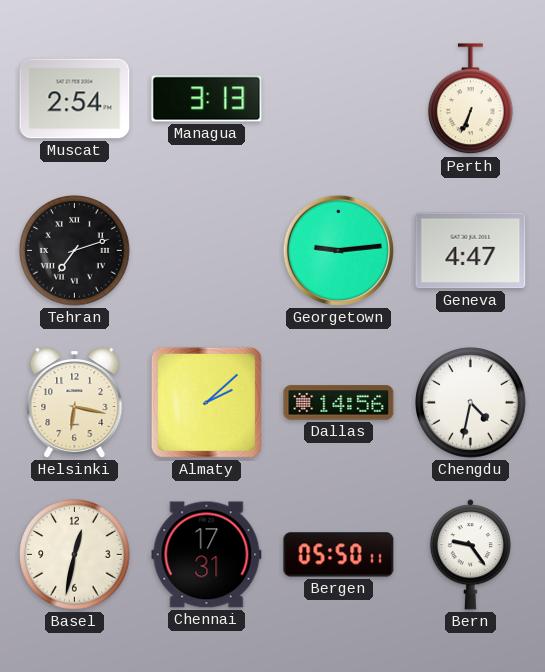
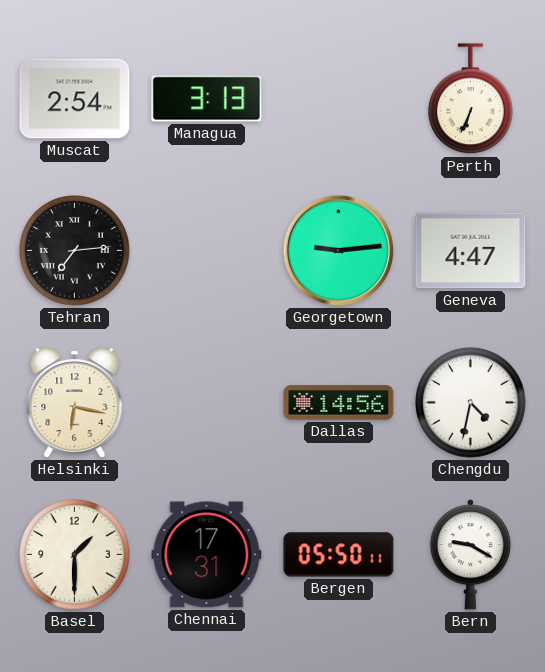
Tehran: 7:12 -> 7:14 (75, 251)
Almaty: 2:08 -> none (206, 402)
Basel: 12:32 -> 1:30 (75, 555)
Bern: 9:24 -> 9:20 (470, 555)
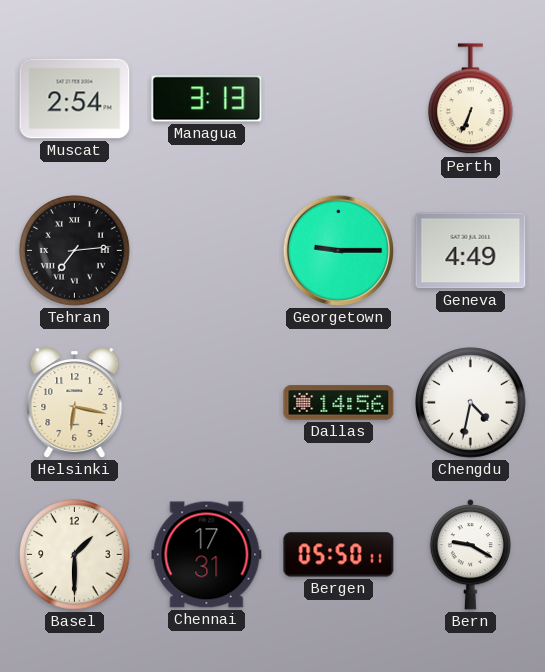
Georgetown: 9:14 -> 9:15 (338, 250)
Geneva: 4:47 -> 4:49 (471, 251)
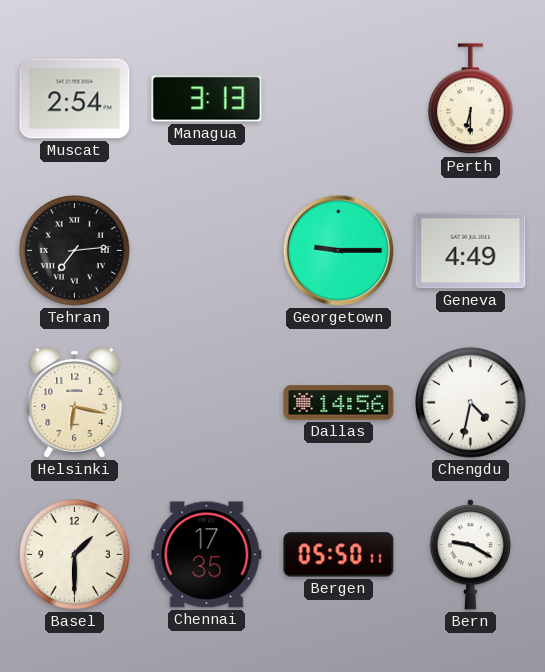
Perth: 6:34 -> 6:30 (470, 99)
Chennai: 17:31 -> 17:35 (207, 555)
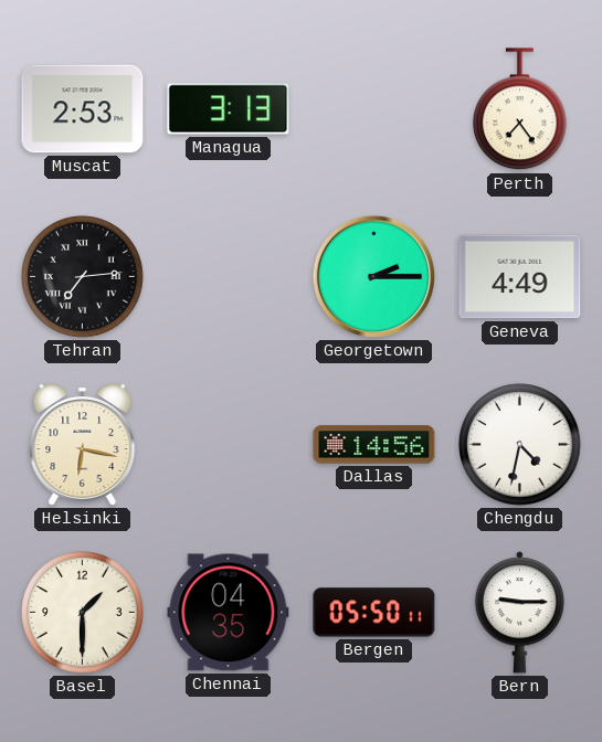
Muscat: 2:54 -> 2:53 (83, 109)
Perth: 6:30 -> 7:24 (519, 109)
Georgetown: 9:15 -> 2:15 (373, 276)
Chennai: 17:35 -> 04:35 (229, 613)
Bern: 9:20 -> 9:15 (519, 613)
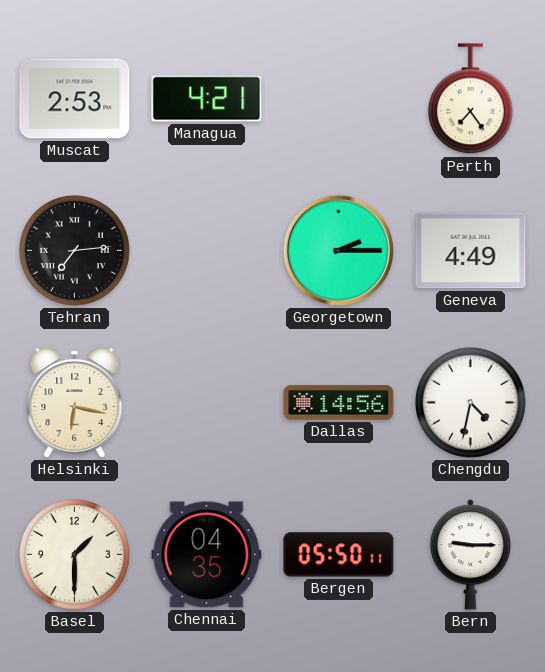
Managua: 3:13 -> 4:21 (207, 99)
